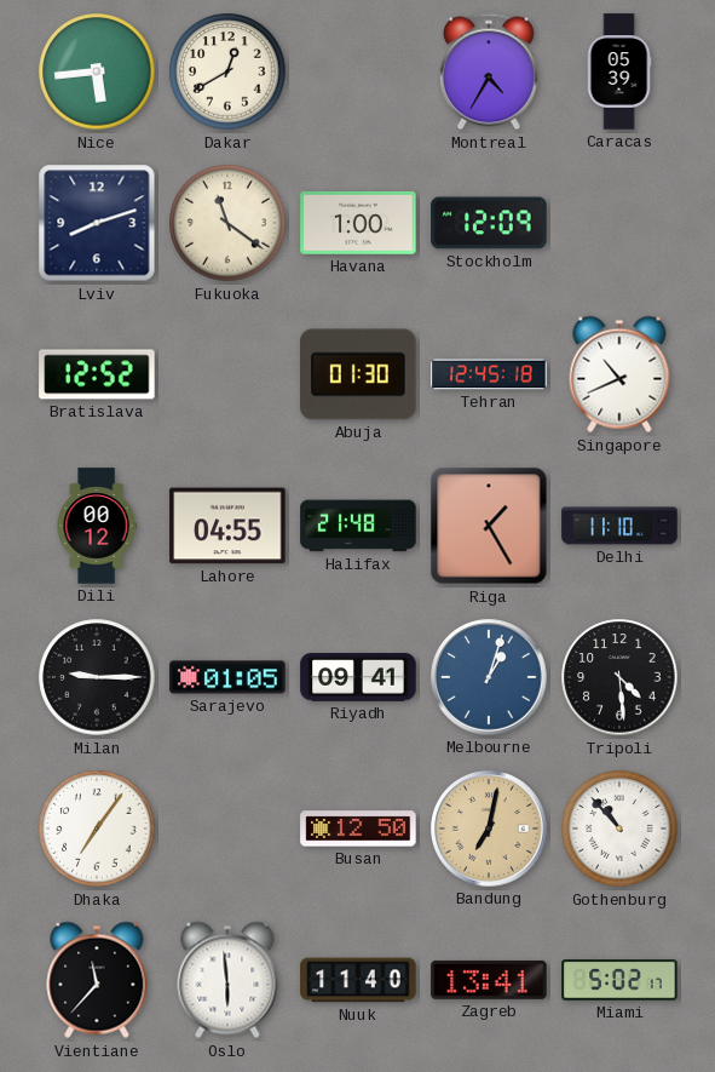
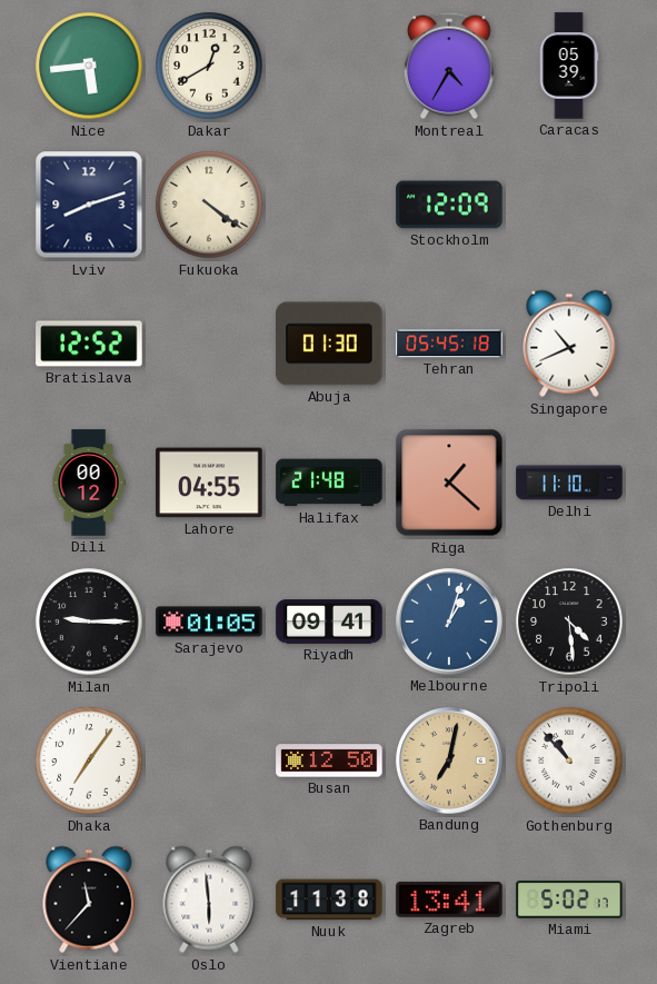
Fukuoka: 11:21 -> 4:21 (209, 205)
Havana: 1:00 -> none (358, 223)
Tehran: 12:45 -> 05:45 (449, 344)
Riga: 1:25 -> 1:22 (449, 483)
Nuuk: 11:40 -> 11:38 (329, 899)
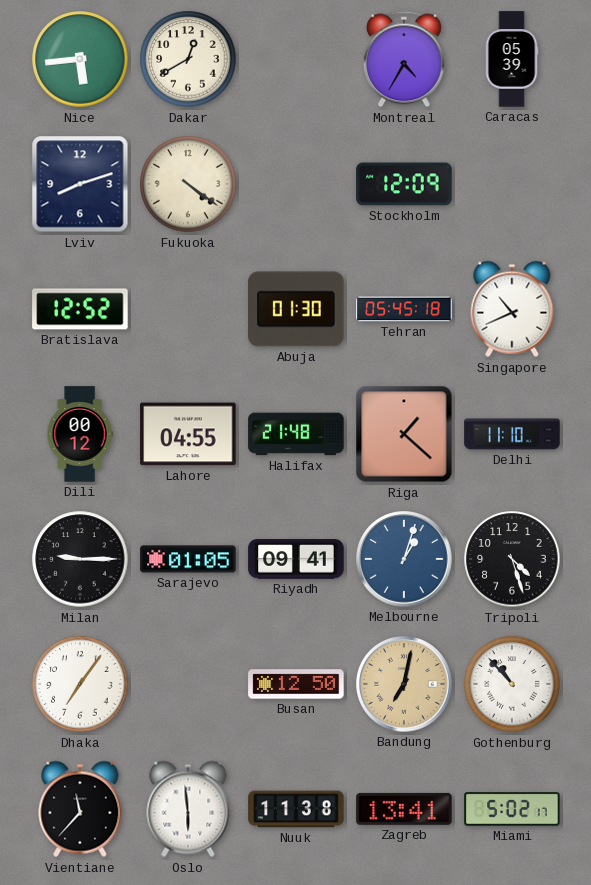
Tripoli: 4:29 -> 4:27 (512, 559)
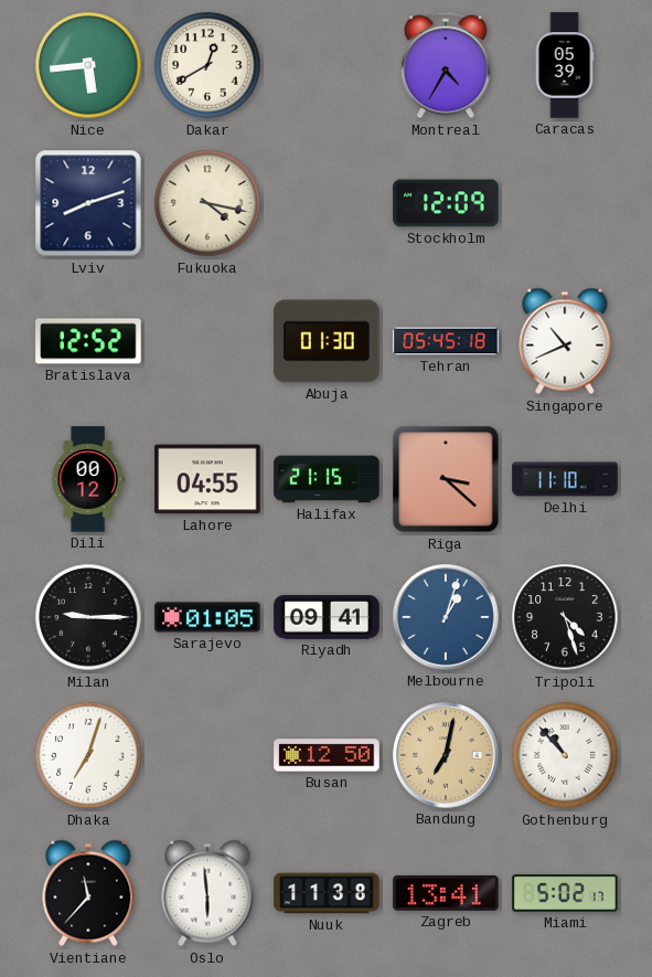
Fukuoka: 4:21 -> 4:17 (207, 203)
Halifax: 21:48 -> 21:15 (327, 479)
Riga: 1:22 -> 3:22 (446, 479)
Dhaka: 7:06 -> 7:03 (88, 755)
